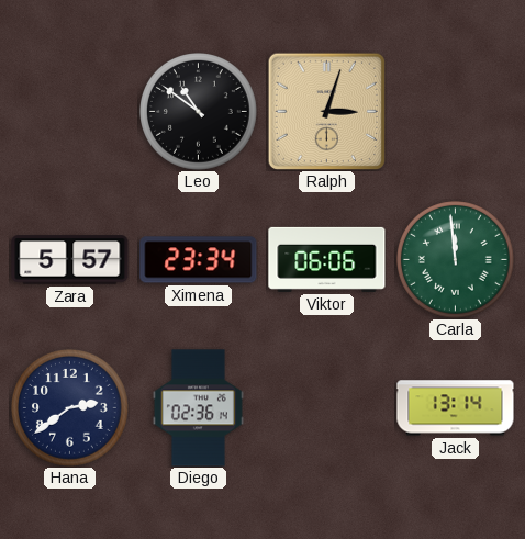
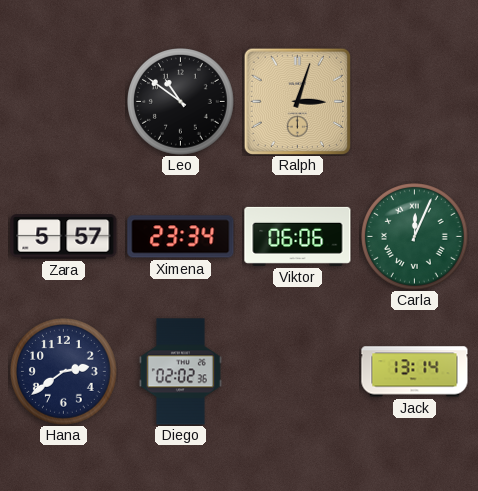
Carla: 11:59 -> 12:04 (415, 237)
Diego: 02:36 -> 02:02 (180, 372)
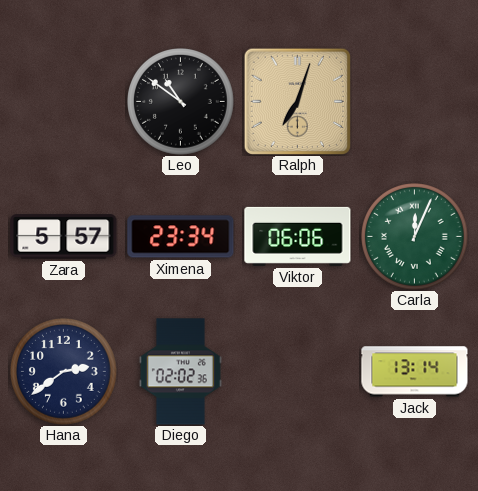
Ralph: 3:03 -> 7:03 (297, 101)
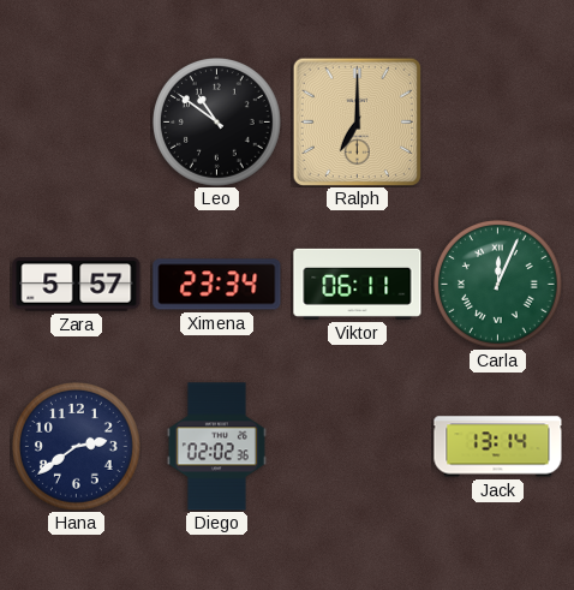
Ralph: 7:03 -> 7:00 (357, 121)
Viktor: 06:06 -> 06:11 (358, 284)
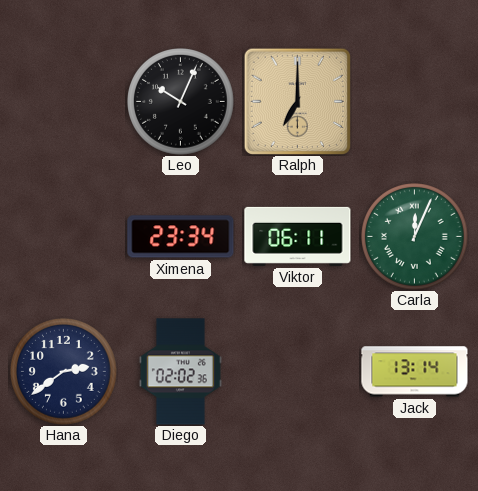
Leo: 10:51 -> 10:04 (181, 102)
Zara: 5:57 -> none (77, 285)
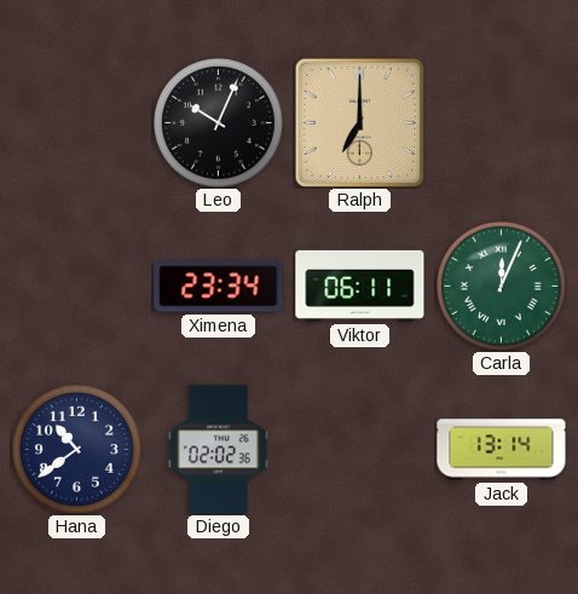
Hana: 2:39 -> 10:39 (77, 450)
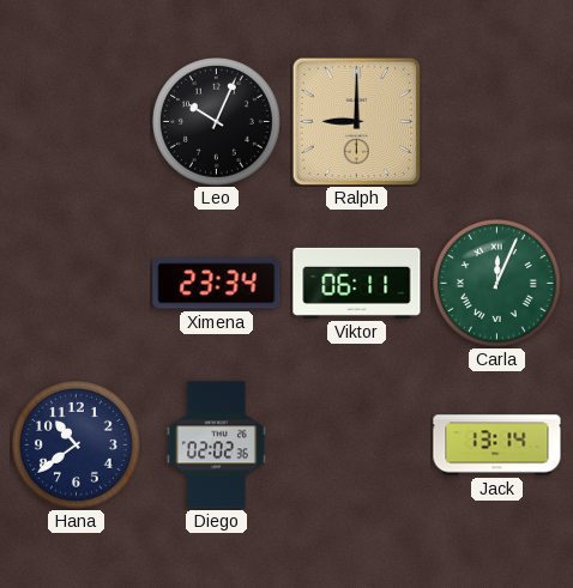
Ralph: 7:00 -> 9:00 (356, 121)
